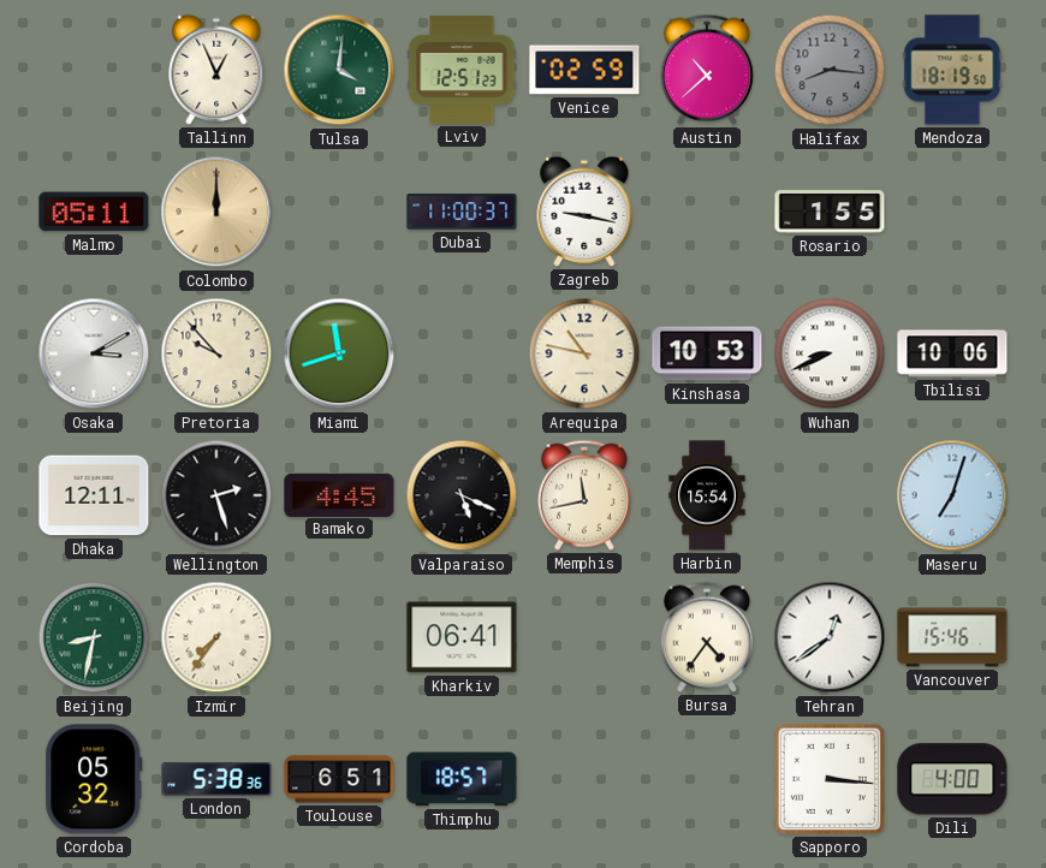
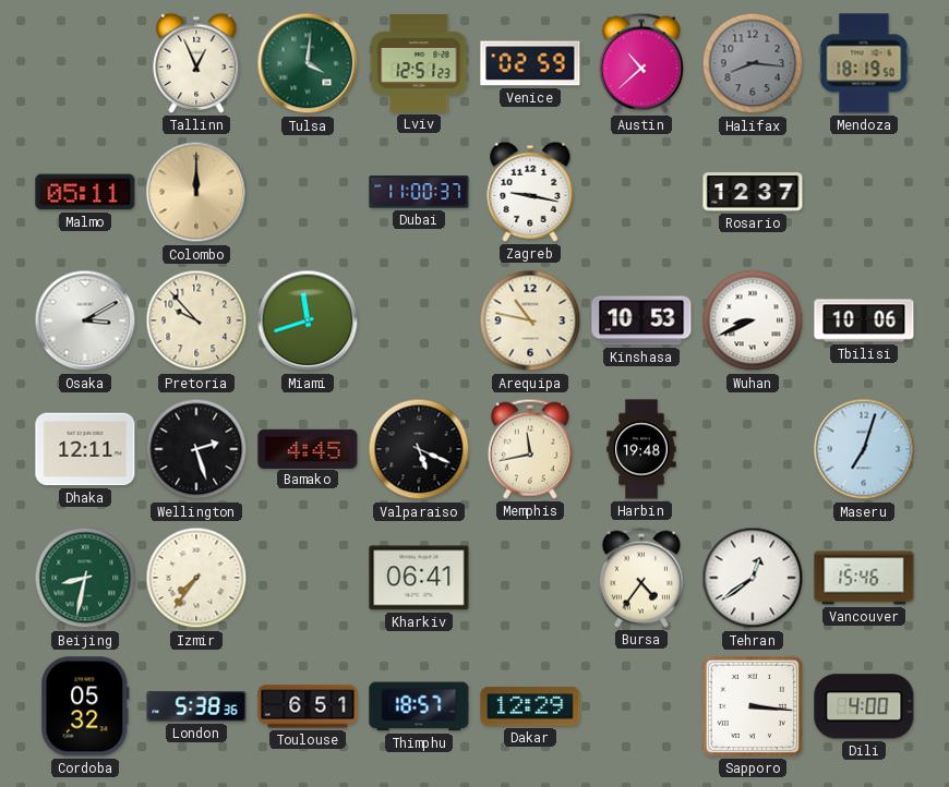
Rosario: 1:55 -> 12:37 (753, 192)
Harbin: 15:54 -> 19:48 (641, 449)
Dakar: none -> 12:29 (530, 706)
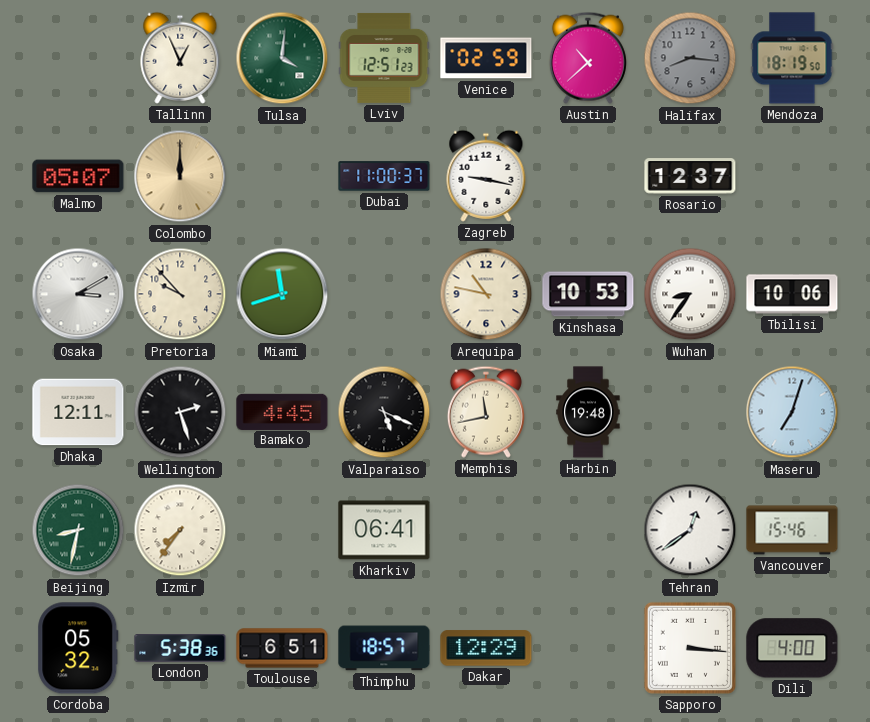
Malmo: 05:11 -> 05:07 (78, 176)
Wuhan: 8:41 -> 8:36 (690, 294)
Bursa: 4:36 -> none (641, 578)
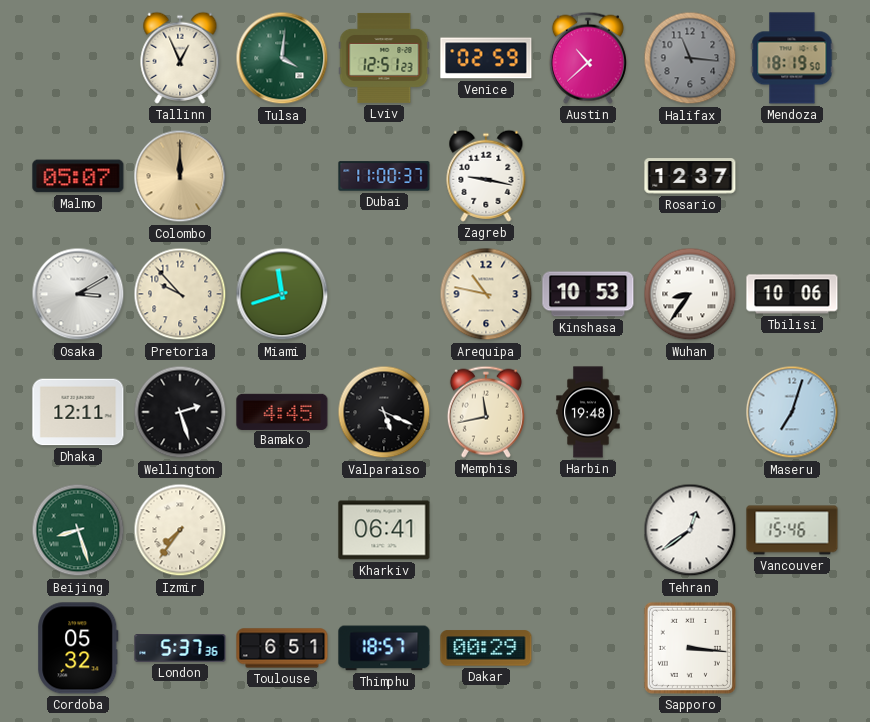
Halifax: 8:16 -> 11:16 (690, 58)
Beijing: 8:32 -> 8:27 (78, 530)
London: 5:38 -> 5:37 (180, 648)
Dakar: 12:29 -> 00:29 (486, 648)
Dili: 4:00 -> none (792, 648)
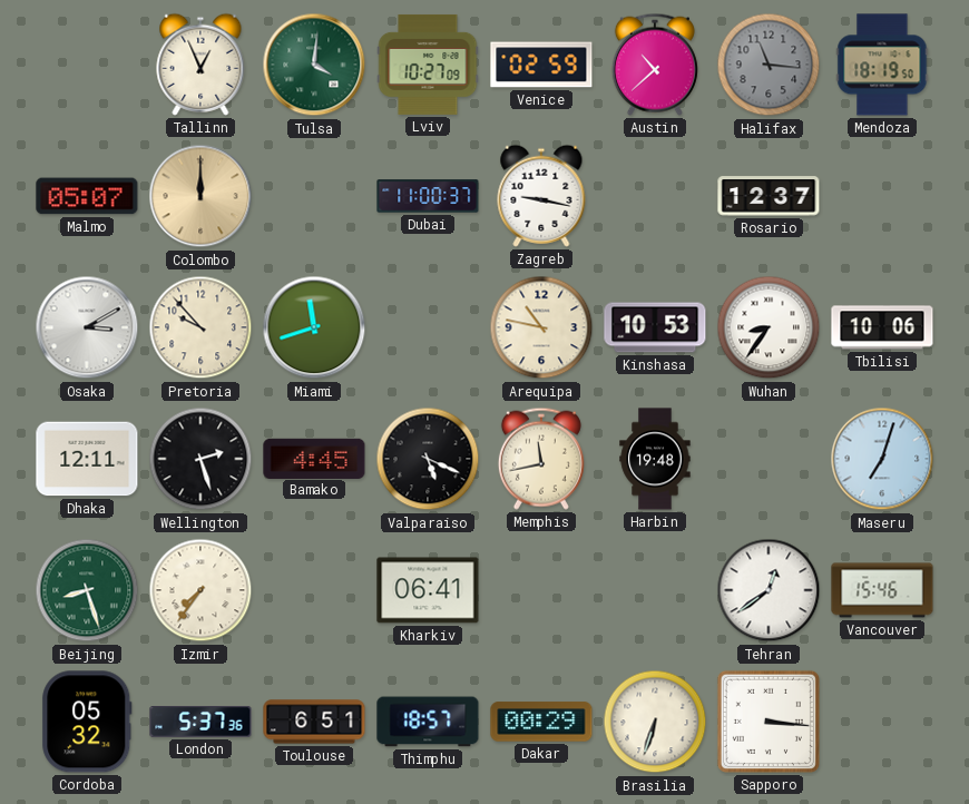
Lviv: 12:51 -> 10:27 (428, 65)
Brasilia: none -> 6:33 (655, 722)
